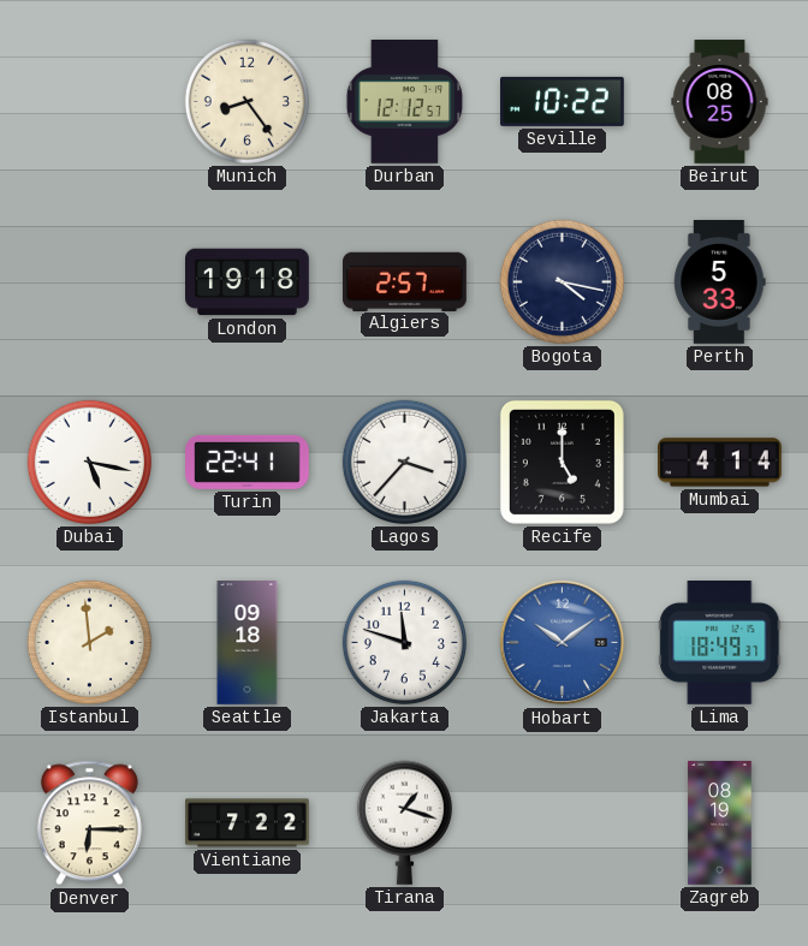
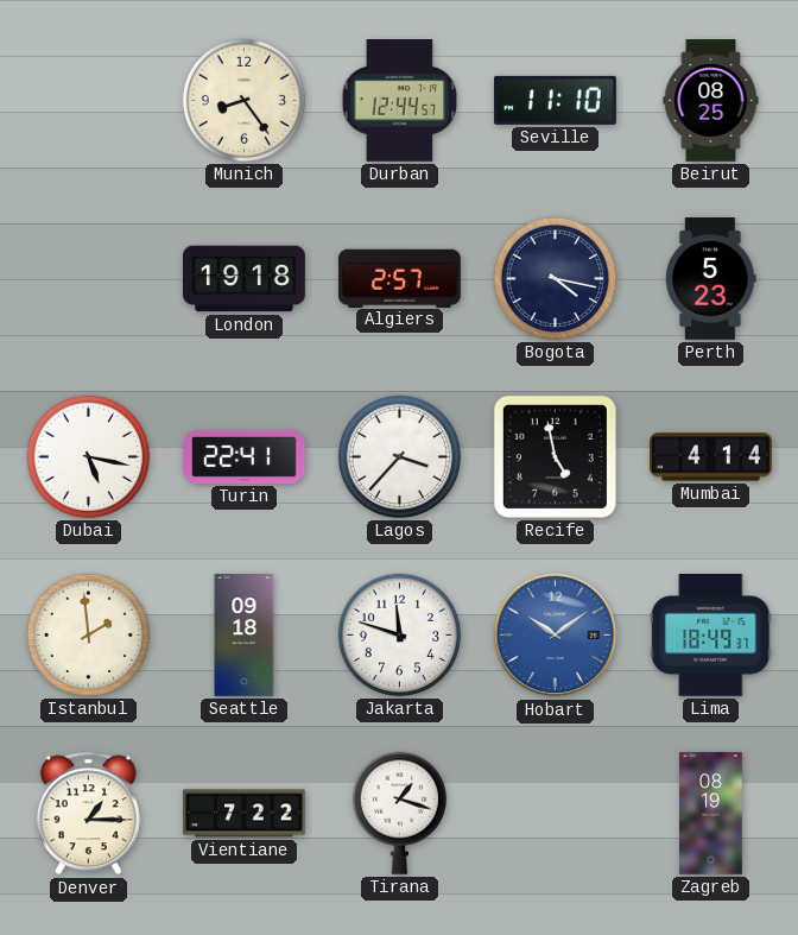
Durban: 12:12 -> 12:44 (400, 101)
Seville: 10:22 -> 11:10 (556, 100)
Perth: 5:33 -> 5:23 (711, 279)
Recife: 5:00 -> 4:58 (555, 456)
Denver: 6:15 -> 1:15 (88, 814)
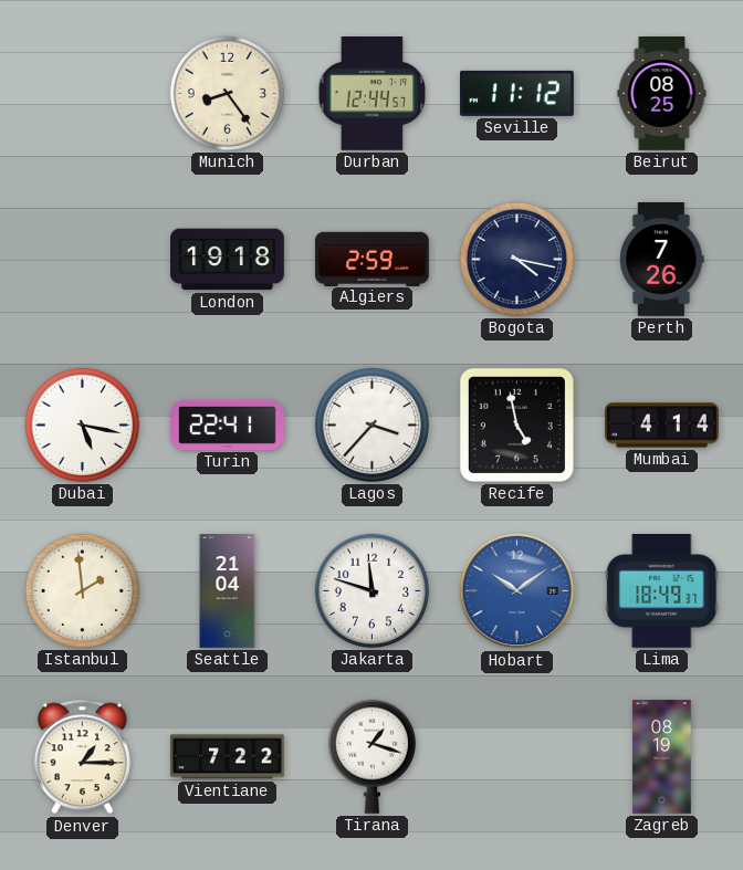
Seville: 11:10 -> 11:12 (517, 93)
Algiers: 2:57 -> 2:59 (373, 259)
Perth: 5:23 -> 7:26 (662, 260)
Seattle: 09:18 -> 21:04 (228, 591)
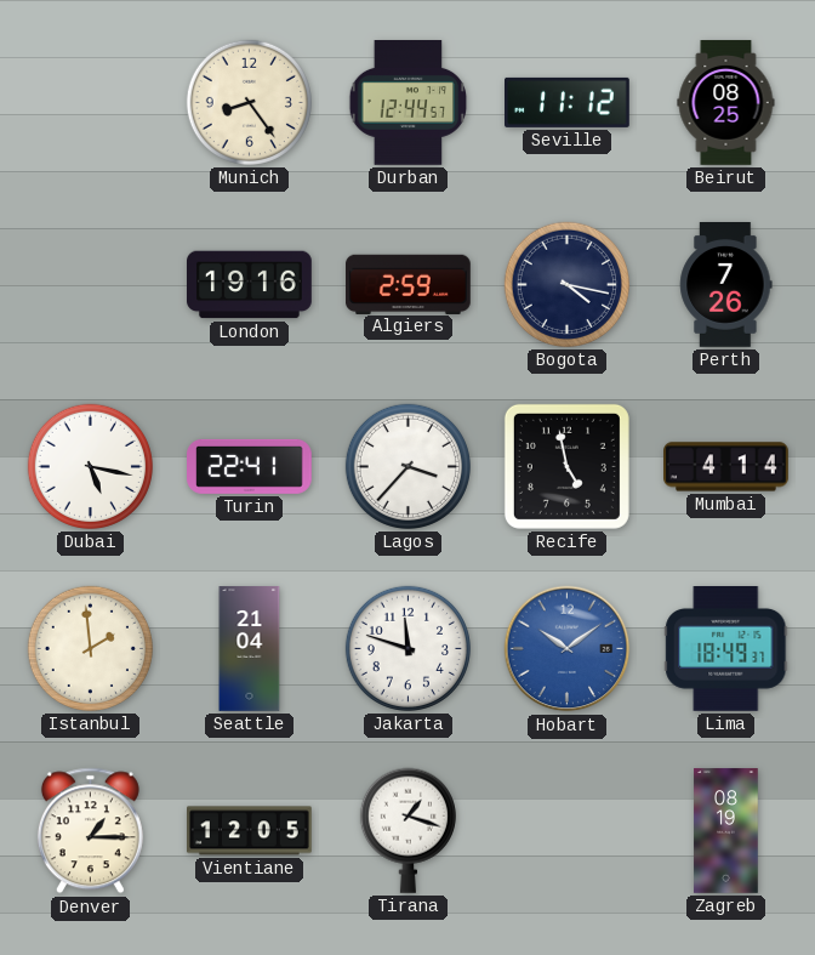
London: 19:18 -> 19:16 (250, 285)
Vientiane: 7:22 -> 12:05 (250, 831)
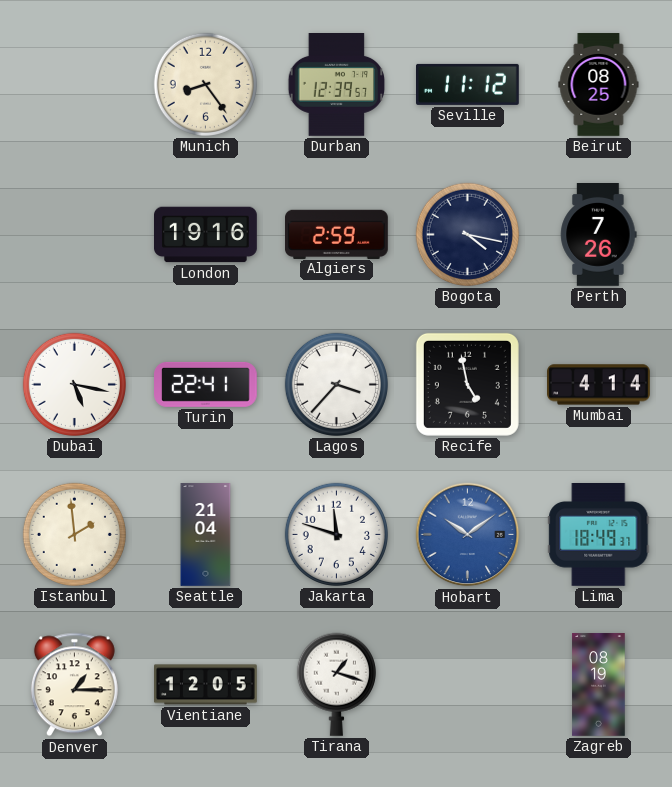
Durban: 12:44 -> 12:39 (337, 85)
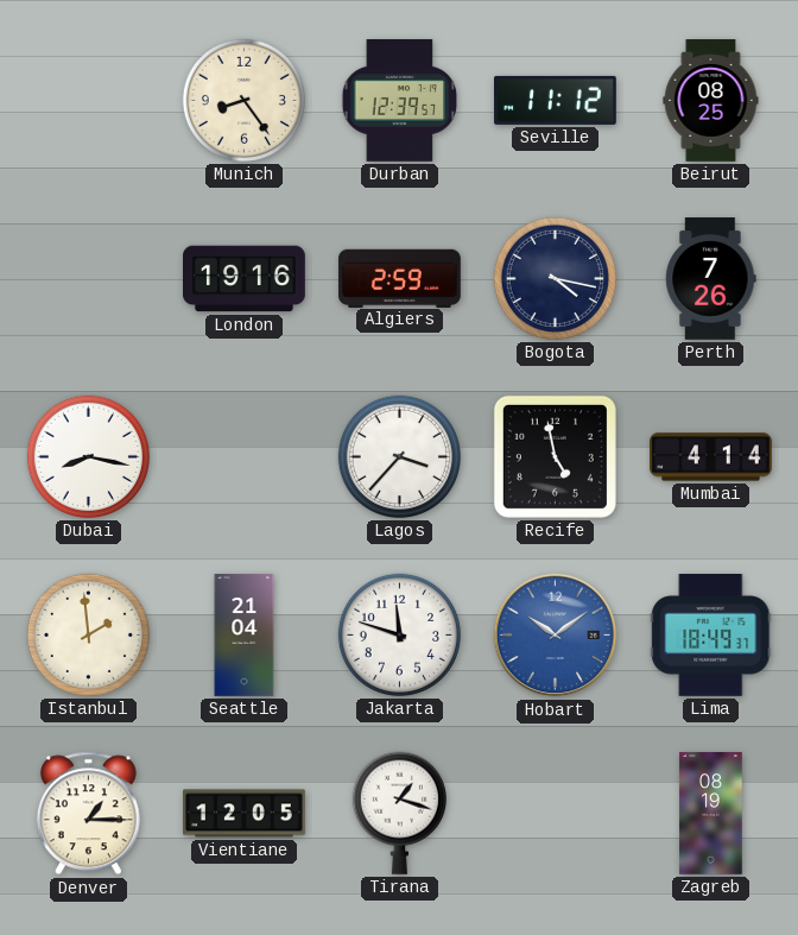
Dubai: 5:17 -> 8:17 (88, 456)
Turin: 22:41 -> none (206, 384)
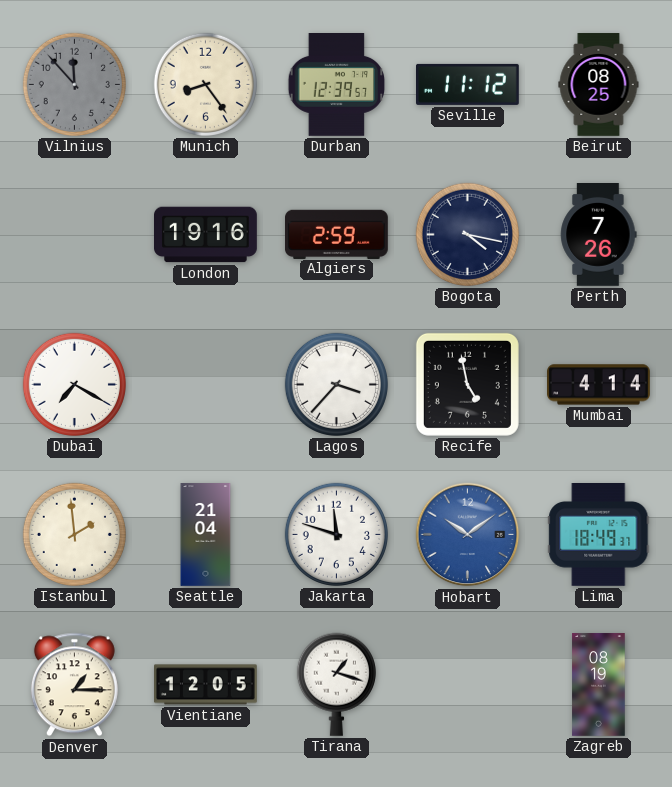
Vilnius: none -> 11:53 (74, 84)
Dubai: 8:17 -> 7:20 (74, 384)
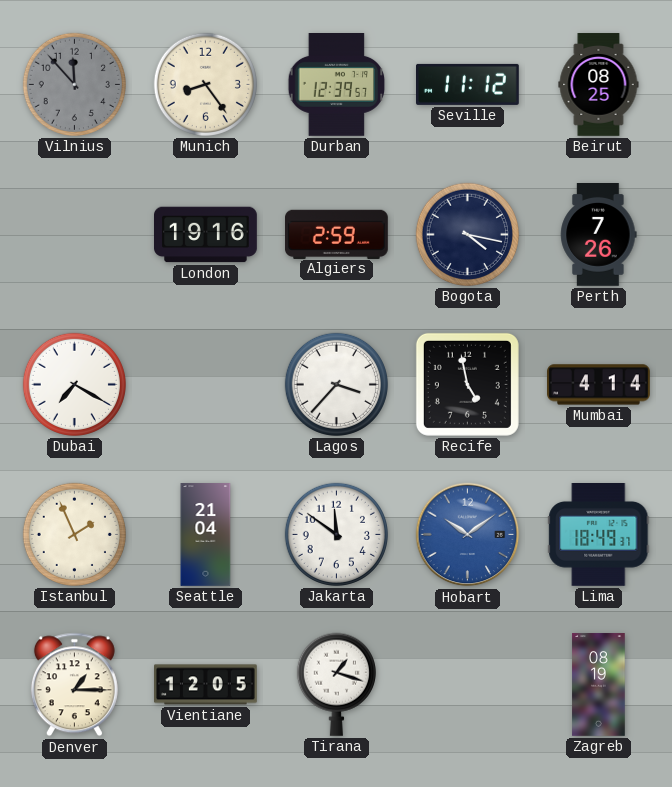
Istanbul: 1:59 -> 1:56 (74, 534)
Jakarta: 11:48 -> 11:51 (336, 534)
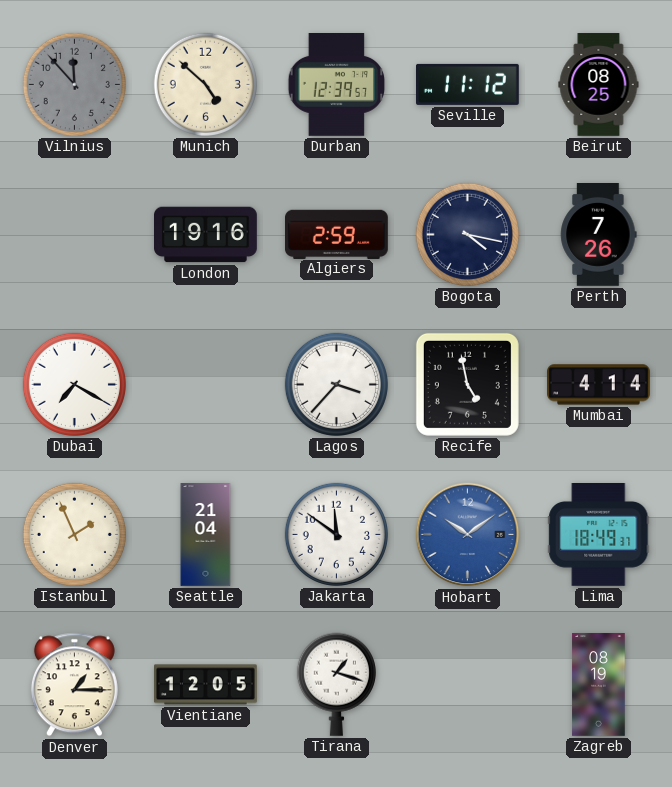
Munich: 8:24 -> 4:52 (205, 84)
